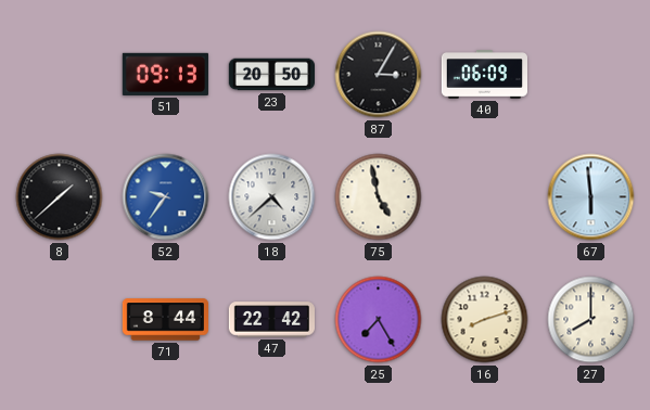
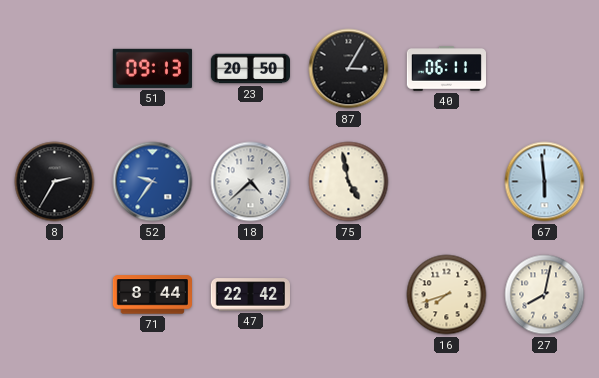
40: 06:09 -> 06:11 (446, 69)
8: 1:38 -> 2:35 (55, 182)
25: 7:25 -> none (379, 320)
16: 8:12 -> 7:42 (447, 295)
27: 8:00 -> 8:02 (545, 295)
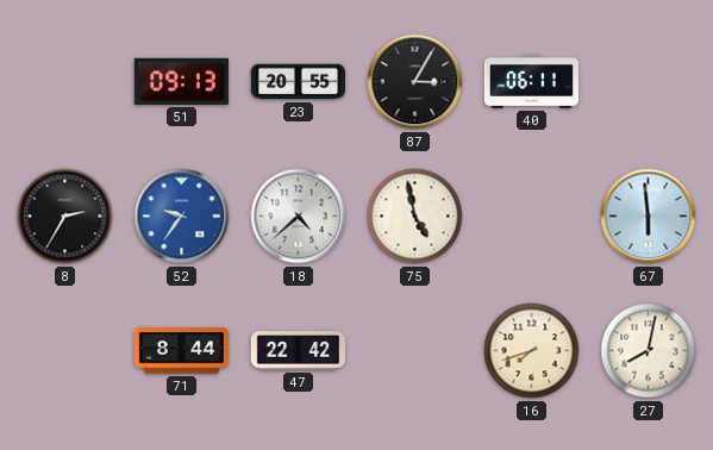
23: 20:50 -> 20:55 (298, 82)
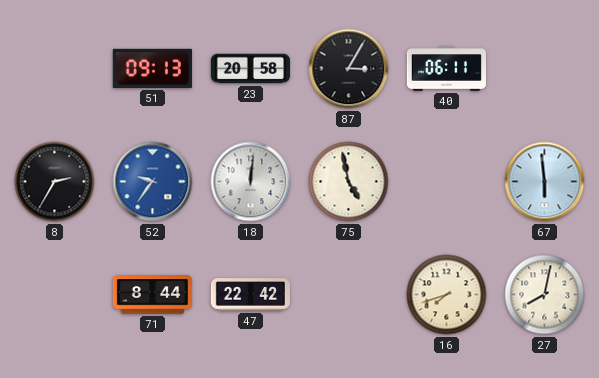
23: 20:55 -> 20:58 (250, 69)
18: 4:38 -> 12:01 (251, 182)
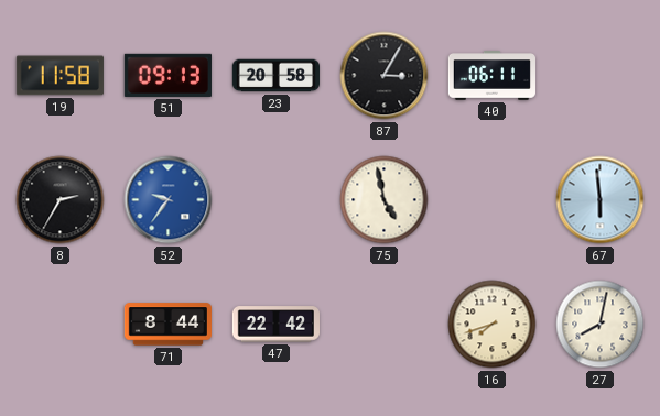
19: none -> 11:58 (59, 76)
18: 12:01 -> none (251, 182)
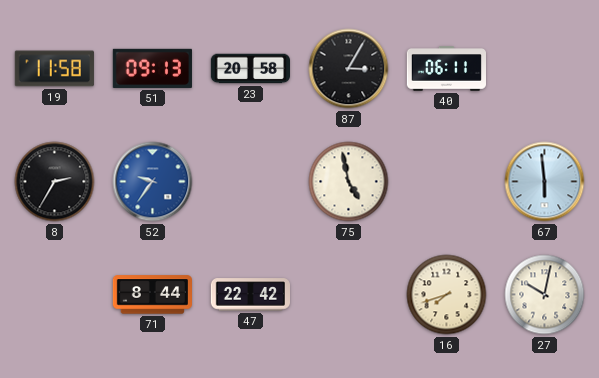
27: 8:02 -> 10:02 (545, 295)
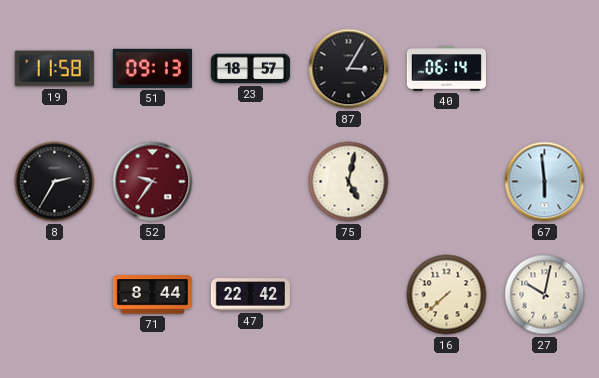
23: 20:58 -> 18:57 (250, 69)
40: 06:11 -> 06:14 (446, 69)
52 dial: blue -> burgundy (153, 182)
75: 4:58 -> 5:02 (349, 182)
16: 7:42 -> 7:38 (447, 295)
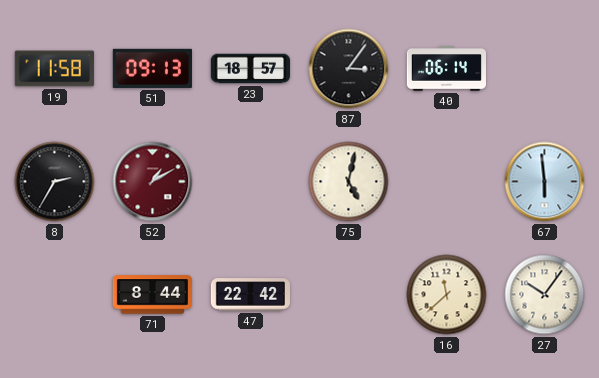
87: 3:05 -> 3:06 (349, 69)
52: 9:36 -> 1:10 (153, 182)
16: 7:38 -> 11:38 (447, 295)
27: 10:02 -> 10:06 (545, 295)
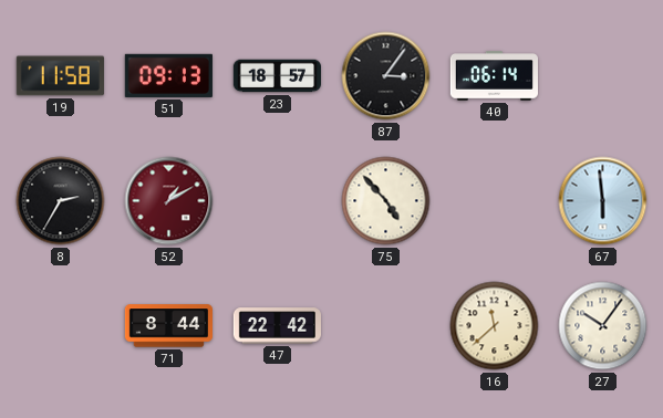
75: 5:02 -> 4:53 (386, 201)
